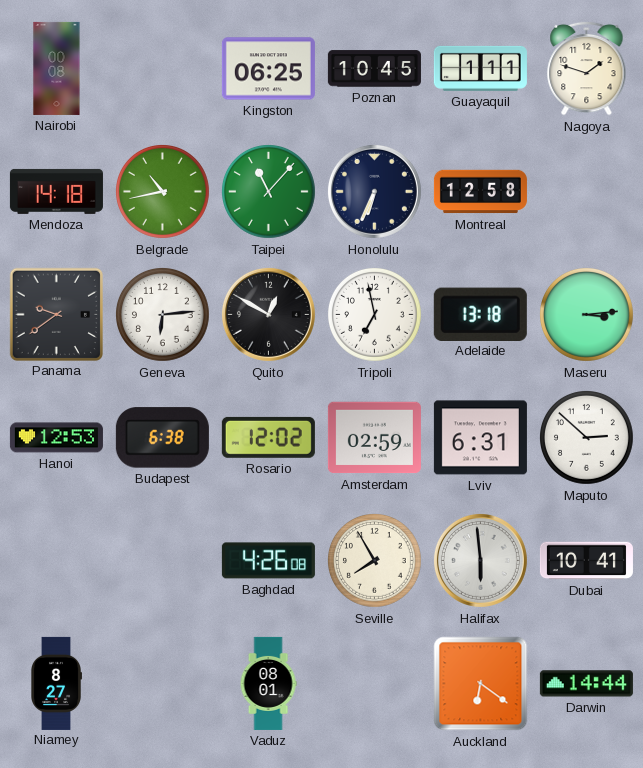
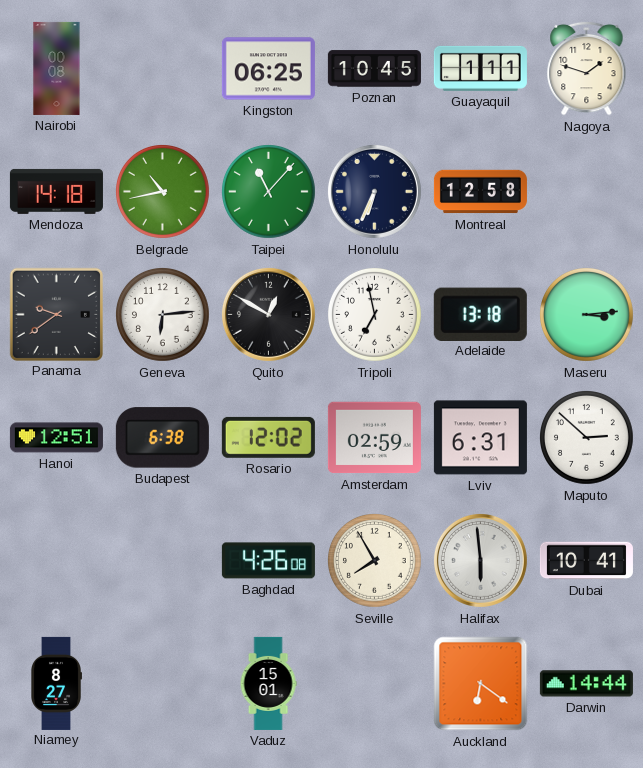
Hanoi: 12:53 -> 12:51 (56, 438)
Vaduz: 08:01 -> 15:01 (268, 683)
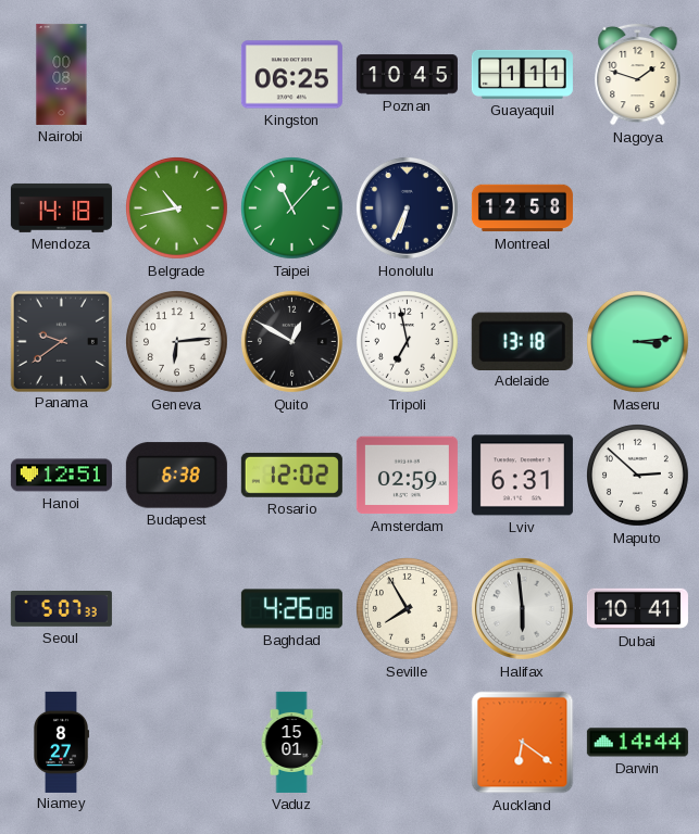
Seoul: none -> 5:07 (61, 608)
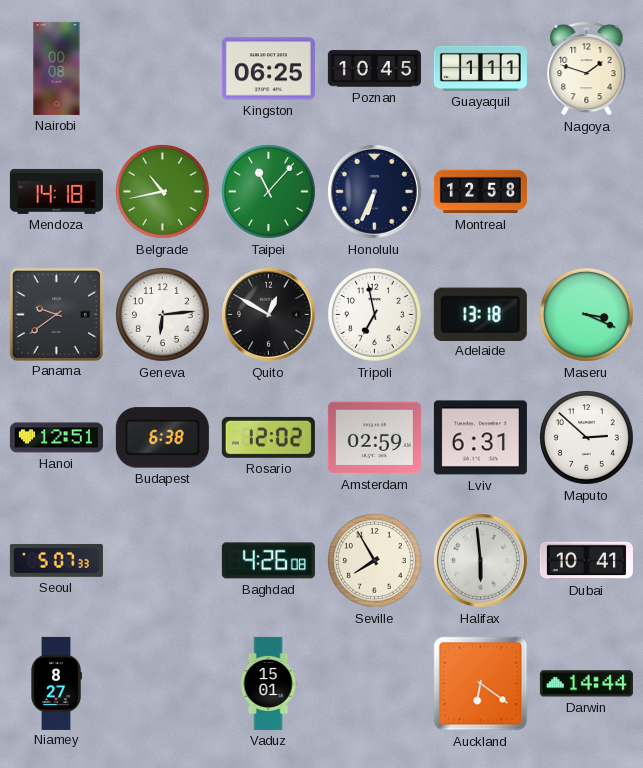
Maseru: 3:14 -> 3:19 (587, 315)
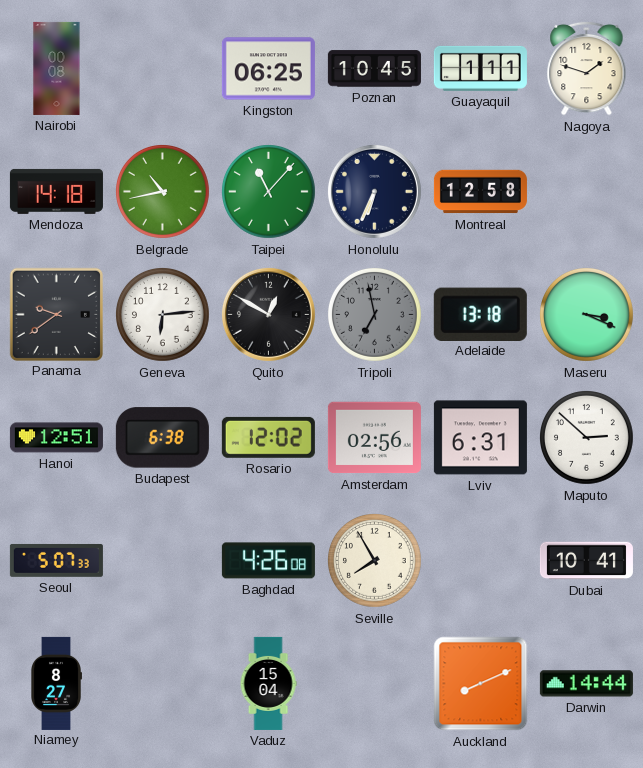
Tripoli dial: white -> grey (375, 315)
Amsterdam: 02:59 -> 02:56 (374, 438)
Halifax: 5:59 -> none (480, 560)
Vaduz: 15:01 -> 15:04 (268, 683)
Auckland: 6:21 -> 8:11 (481, 684)
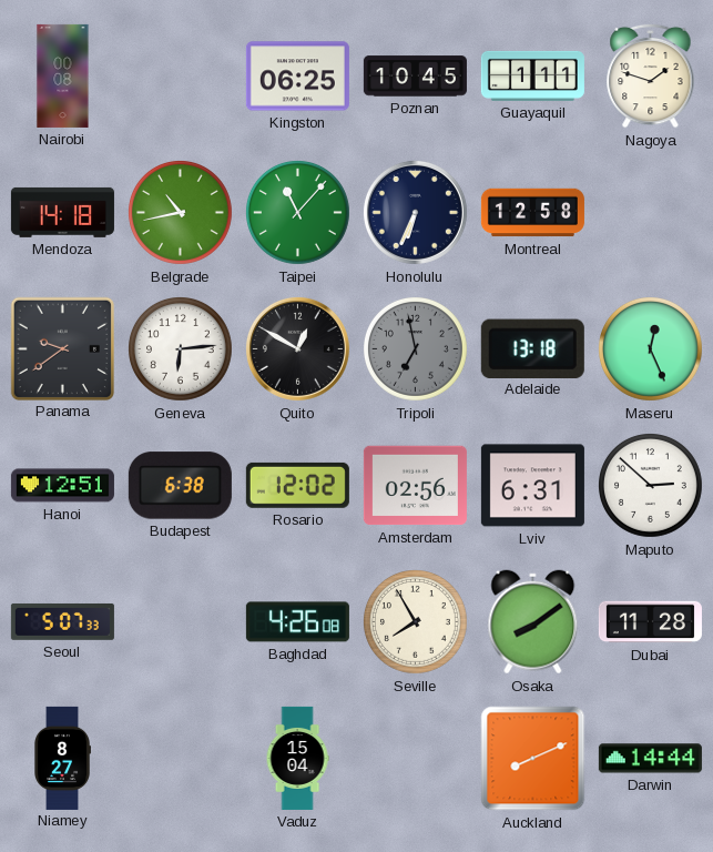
Maseru: 3:19 -> 12:26 (651, 349)
Osaka: none -> 8:09 (533, 622)
Dubai: 10:41 -> 11:28 (650, 622)
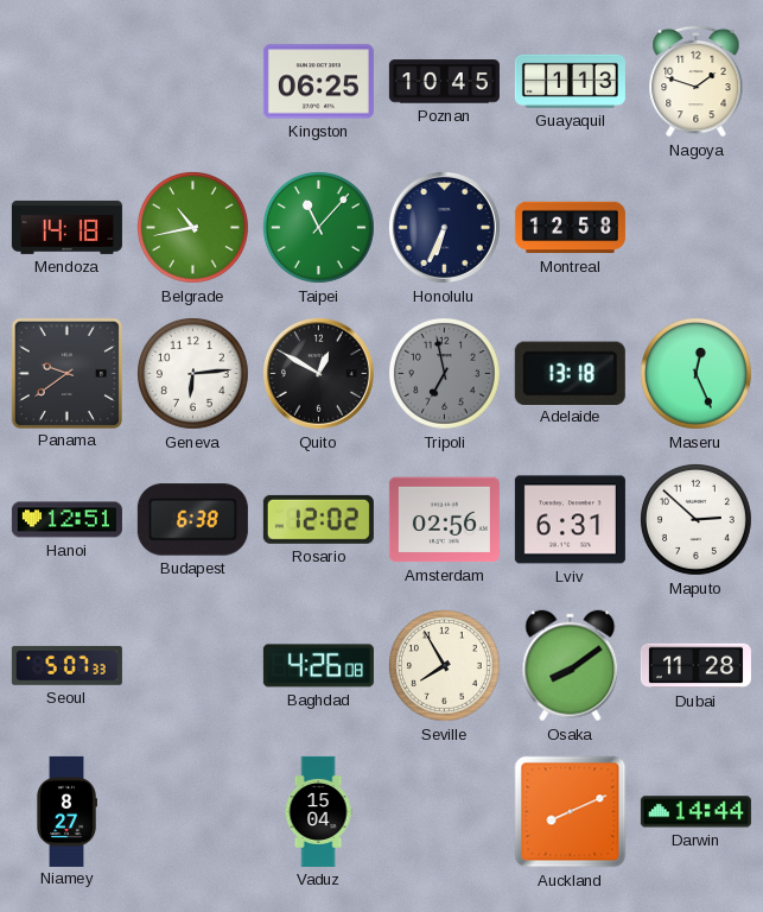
Nairobi: 00:08 -> none (63, 75)
Guayaquil: 1:11 -> 1:13 (570, 81)
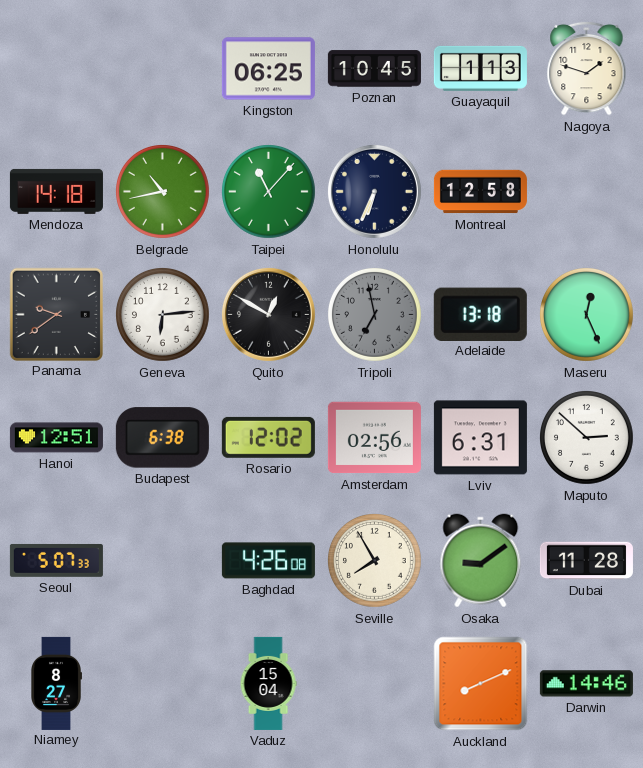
Osaka: 8:09 -> 9:09 (481, 561)
Darwin: 14:44 -> 14:46 (586, 684)
